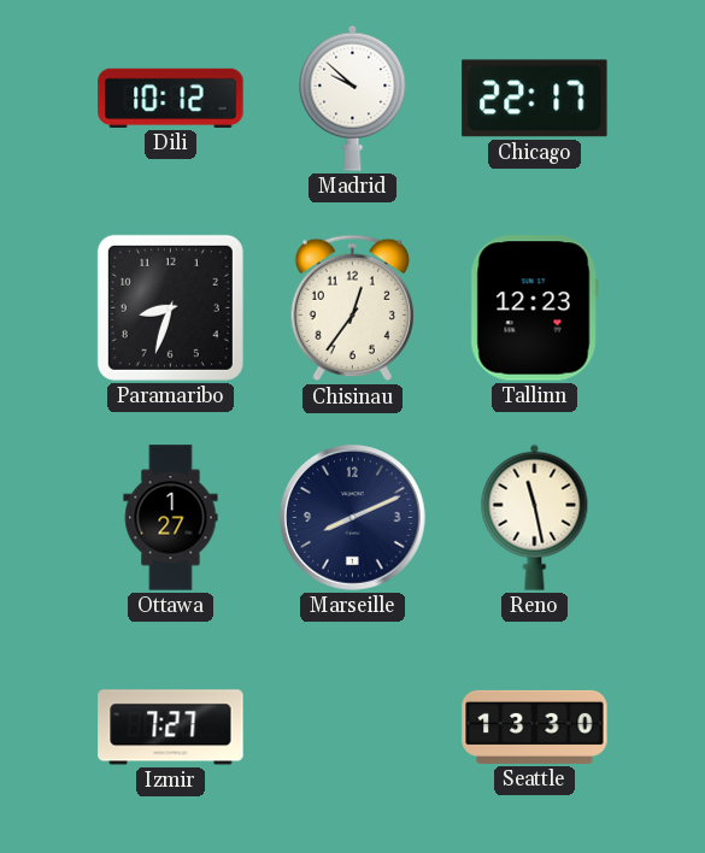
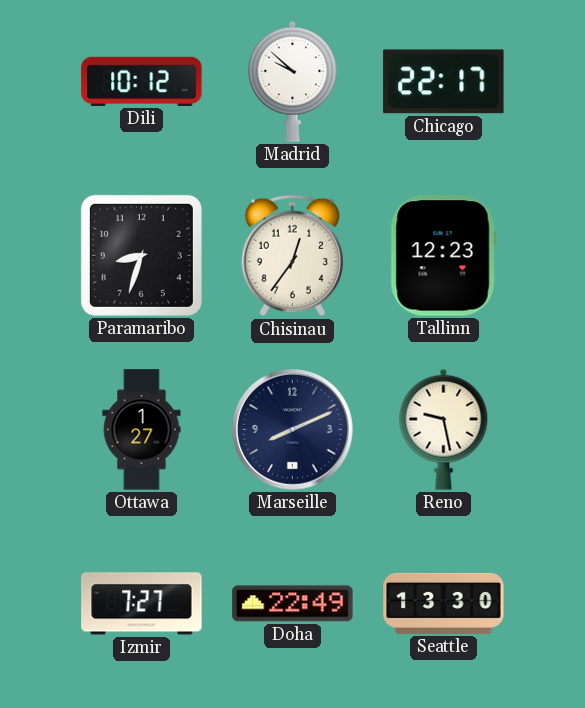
Reno: 11:28 -> 9:28 (444, 429)
Doha: none -> 22:49 (293, 604)
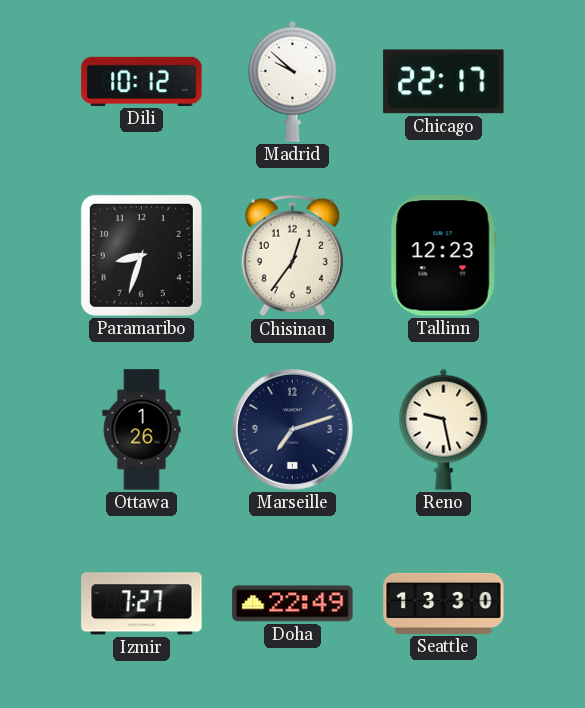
Ottawa: 1:27 -> 1:26 (142, 430)
Marseille: 8:11 -> 7:12 (293, 430)
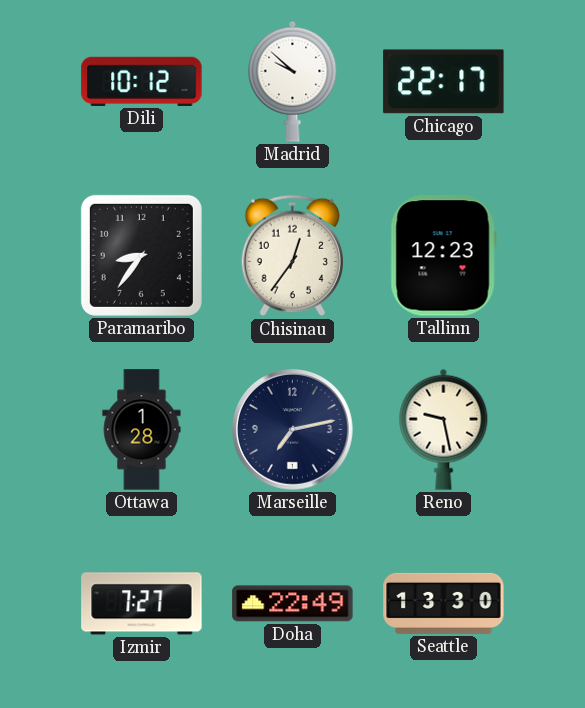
Paramaribo: 8:33 -> 8:36 (141, 255)
Ottawa: 1:26 -> 1:28 (142, 430)
Marseille: 7:12 -> 7:13 (293, 430)
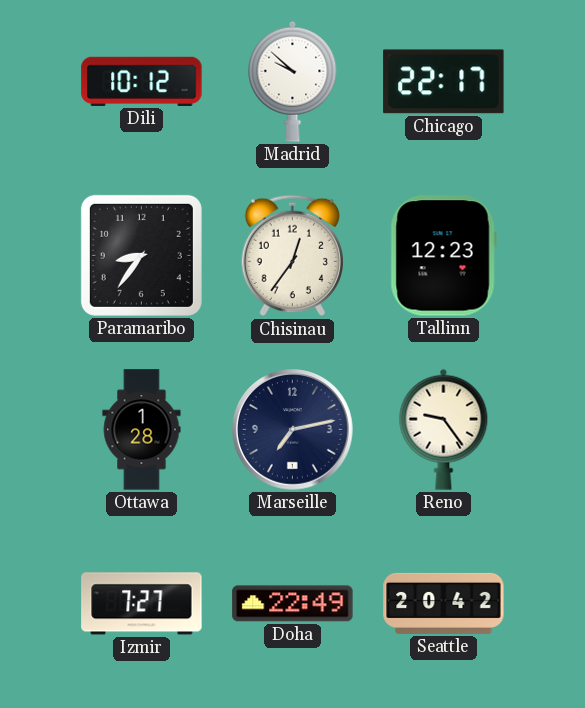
Reno: 9:28 -> 9:24 (444, 429)
Seattle: 13:30 -> 20:42 (444, 603)
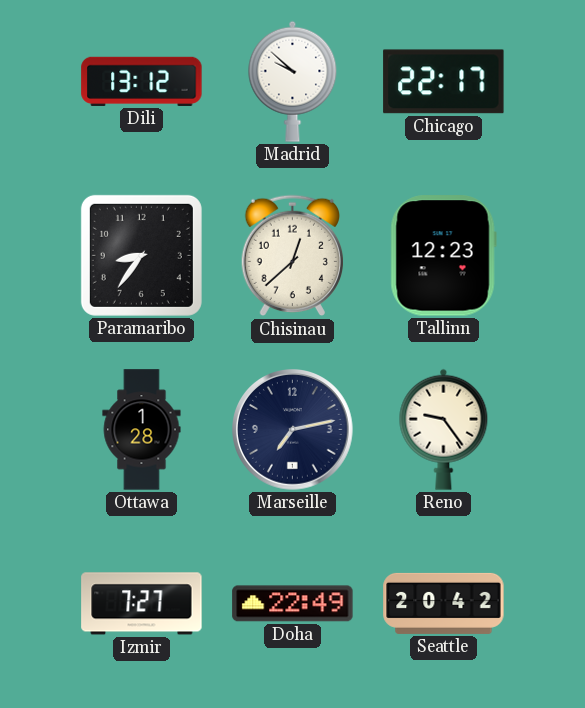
Dili: 10:12 -> 13:12 (142, 81)
Chisinau: 12:36 -> 12:38 (292, 256)
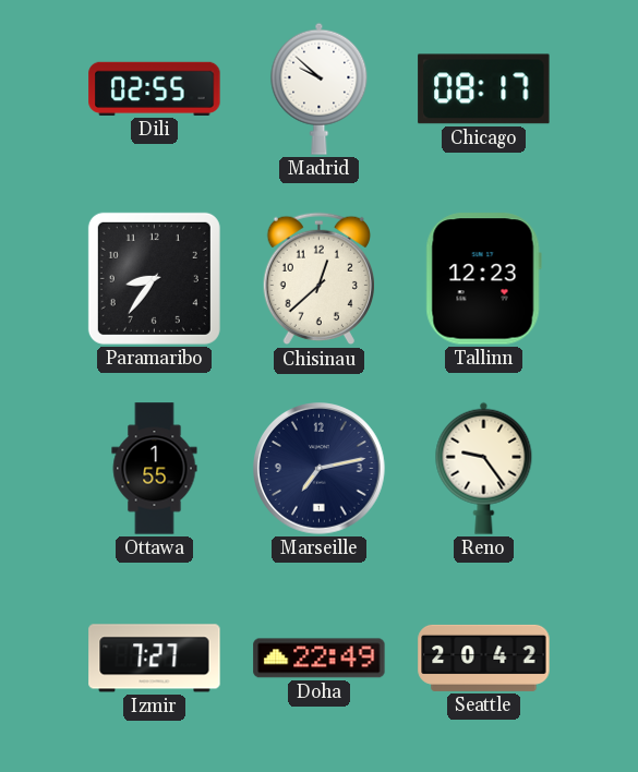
Dili: 13:12 -> 02:55 (155, 88)
Chicago: 22:17 -> 08:17 (484, 89)
Ottawa: 1:28 -> 1:55 (155, 469)
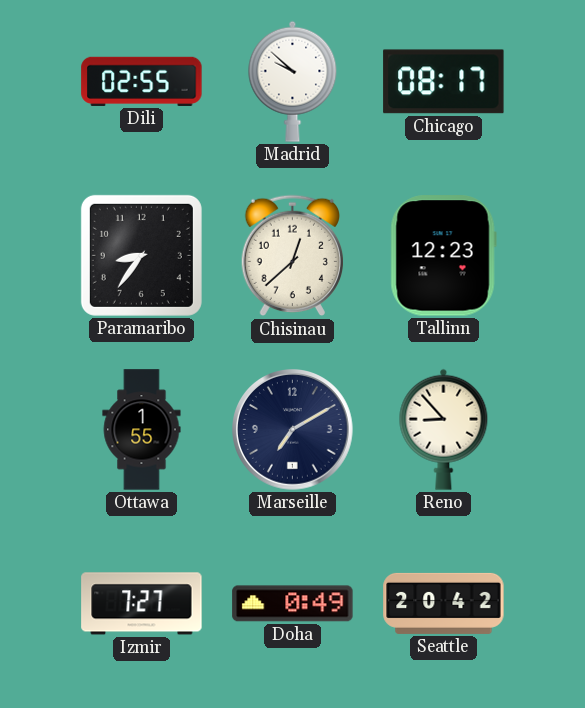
Marseille: 7:13 -> 7:10 (293, 430)
Reno: 9:24 -> 8:53 (444, 429)
Doha: 22:49 -> 0:49 (293, 604)
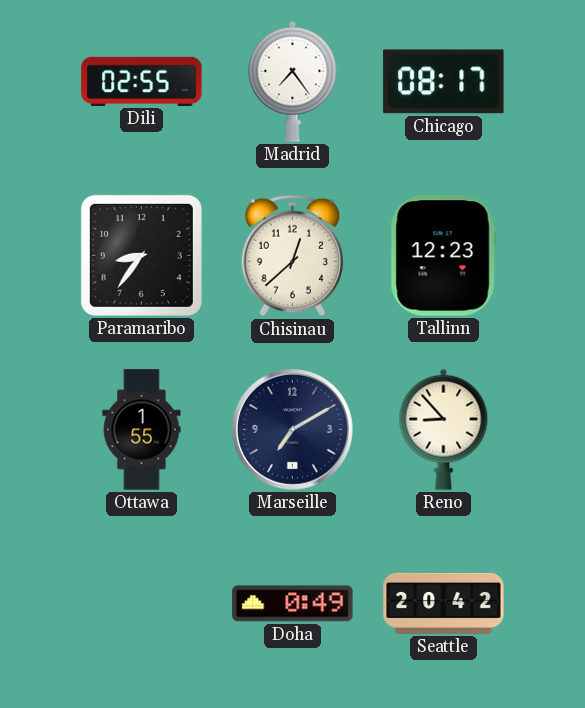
Madrid: 9:52 -> 7:24 (293, 81)
Izmir: 7:27 -> none (142, 604)
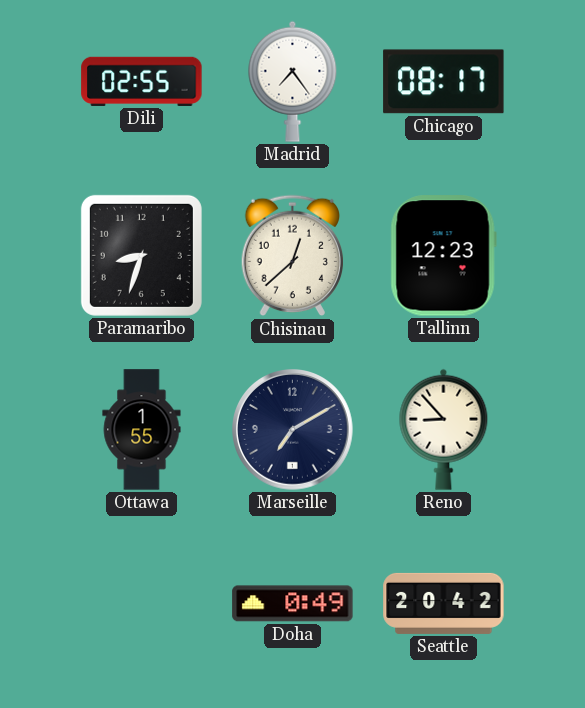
Paramaribo: 8:36 -> 8:33 (141, 255)
